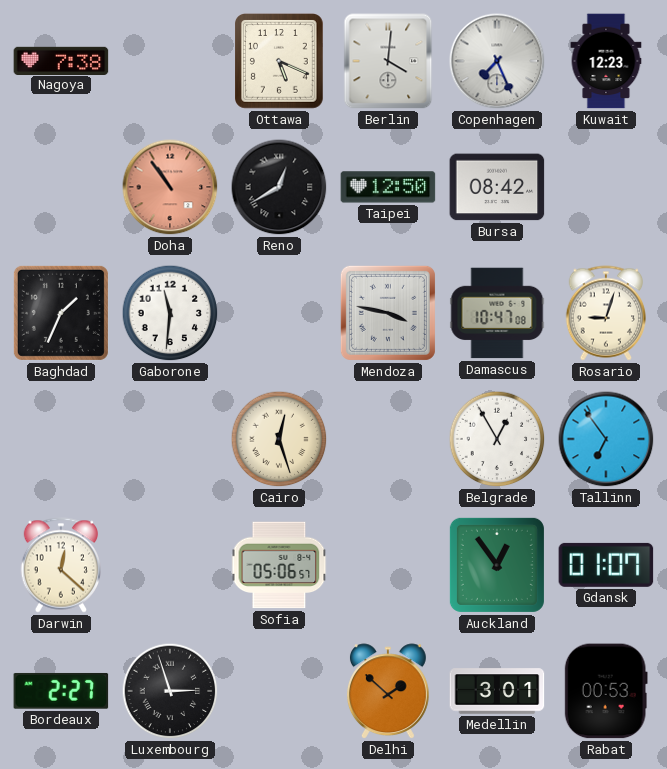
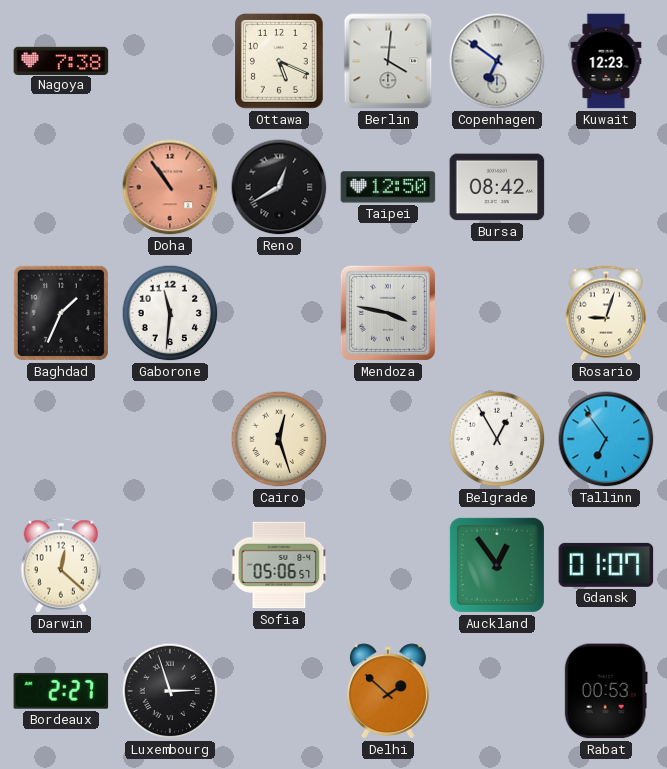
Copenhagen: 7:26 -> 6:51 (497, 61)
Damascus: 10:47 -> none (497, 313)
Medellin: 3:01 -> none (497, 691)
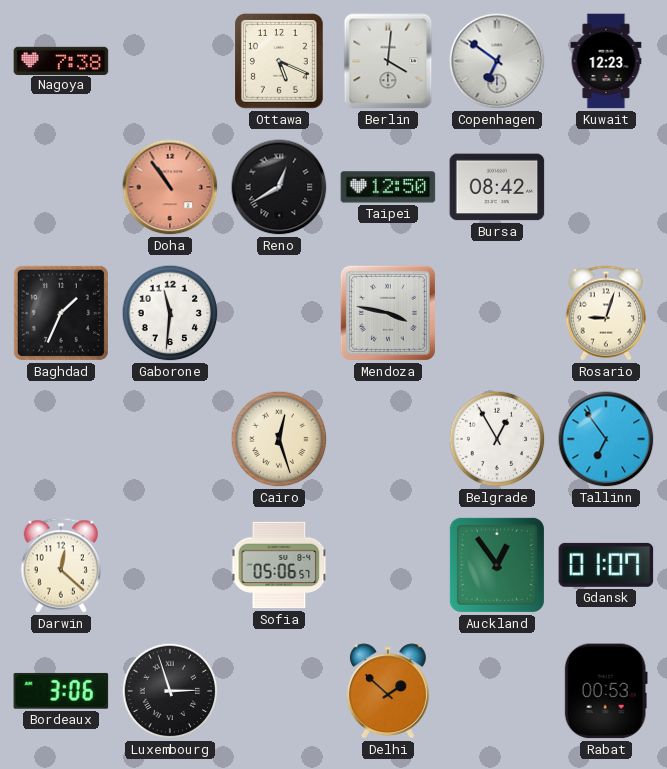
Bordeaux: 2:27 -> 3:06 (61, 691)
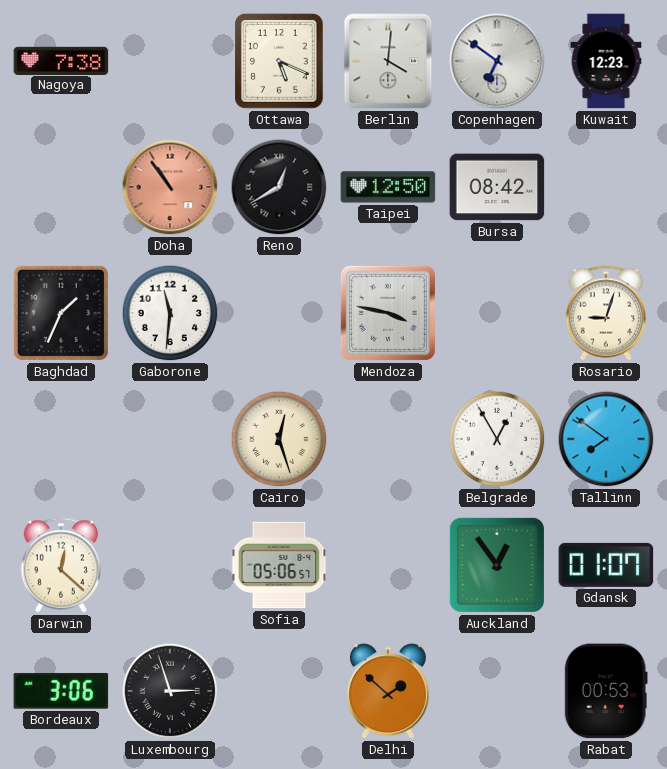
Tallinn: 6:54 -> 7:51 (606, 439)
